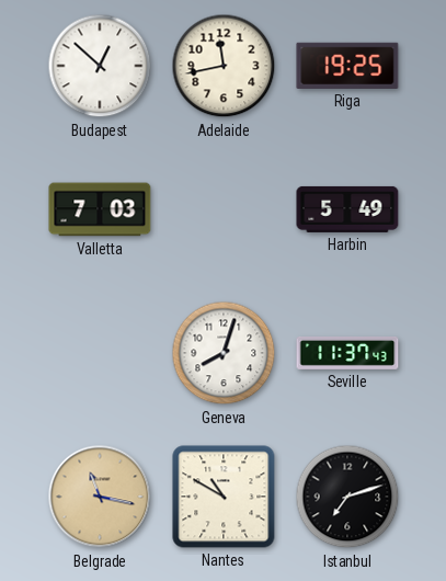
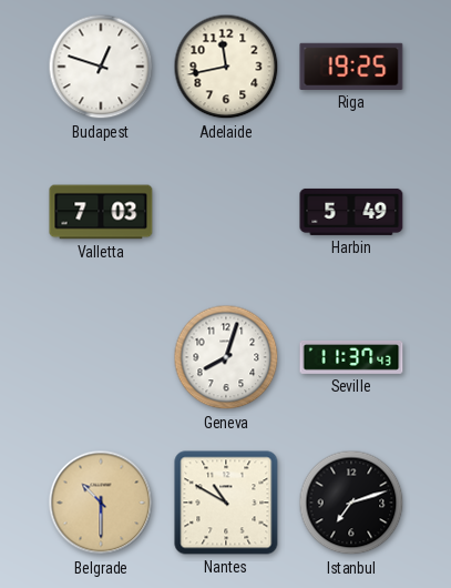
Budapest: 12:52 -> 12:48 (101, 67)
Belgrade: 11:17 -> 10:30 (101, 503)
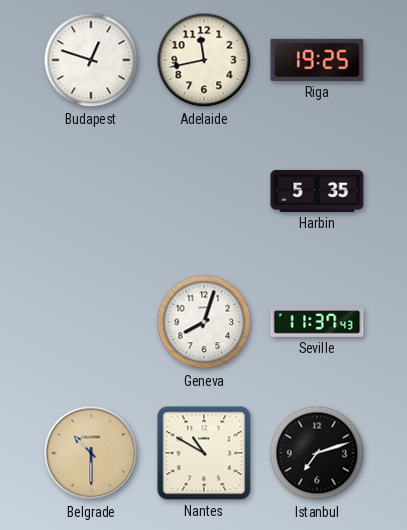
Valletta: 7:03 -> none (101, 212)
Harbin: 5:49 -> 5:35 (317, 191)
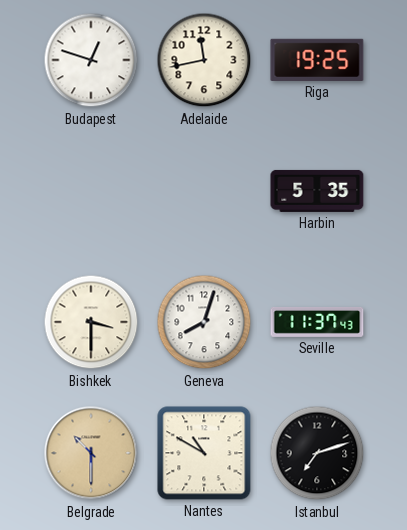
Bishkek: none -> 3:30 (91, 322)
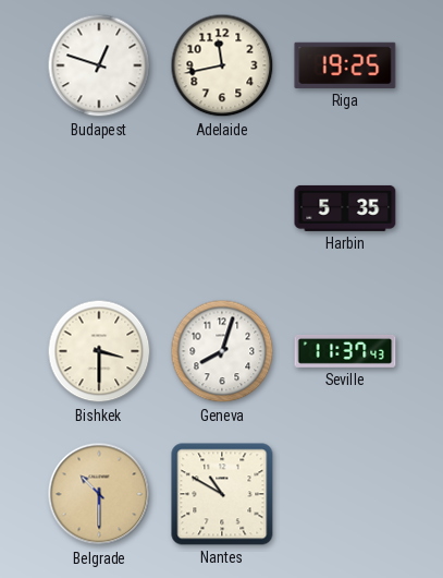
Istanbul: 7:12 -> none (317, 453)
